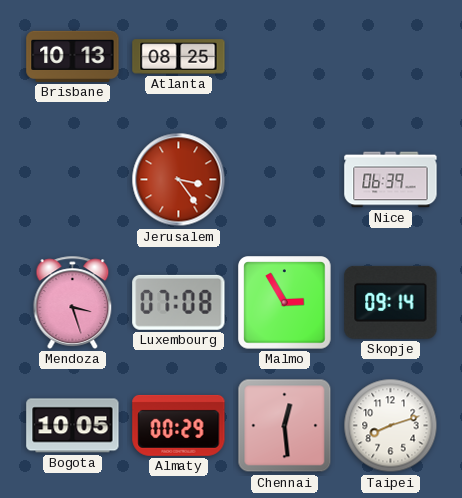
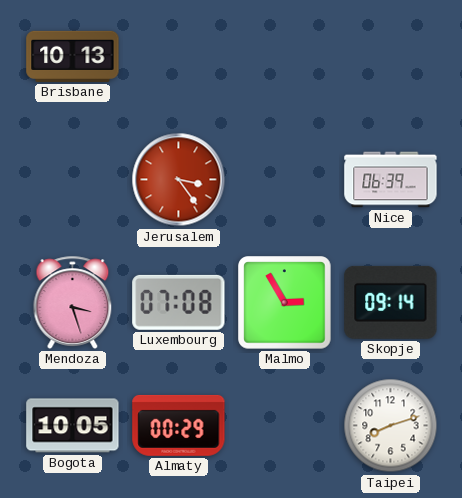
Atlanta: 08:25 -> none (179, 57)
Chennai: 12:29 -> none (285, 426)
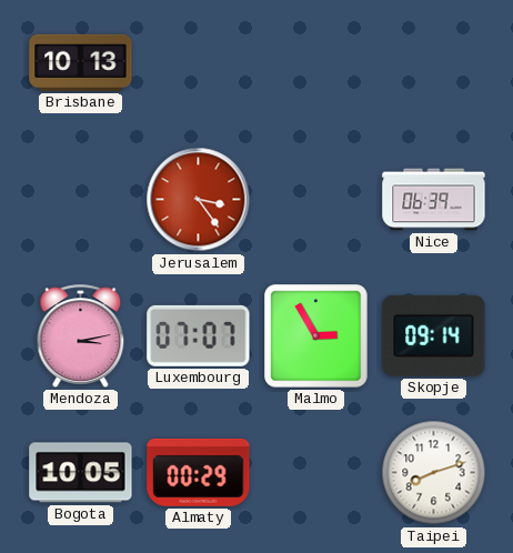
Mendoza: 3:27 -> 3:13 (81, 335)
Luxembourg: 07:08 -> 07:07 (199, 335)
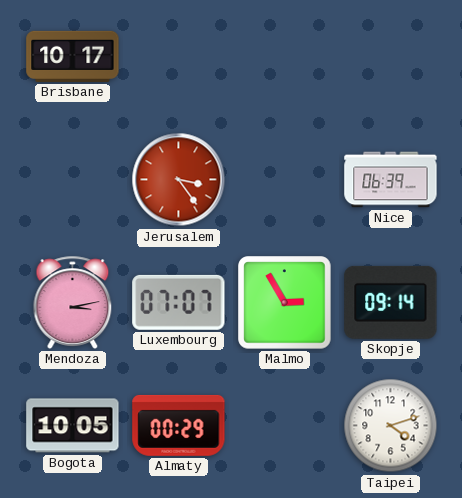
Brisbane: 10:13 -> 10:17 (73, 56)
Taipei: 8:12 -> 4:12 (391, 426)
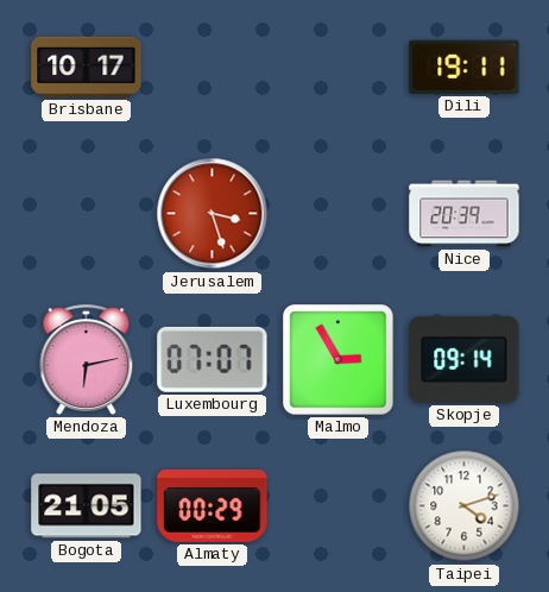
Dili: none -> 19:11 (465, 67)
Jerusalem: 3:24 -> 3:27 (213, 214)
Nice: 06:39 -> 20:39 (465, 214)
Mendoza: 3:13 -> 6:13 (87, 359)
Bogota: 10:05 -> 21:05 (87, 506)
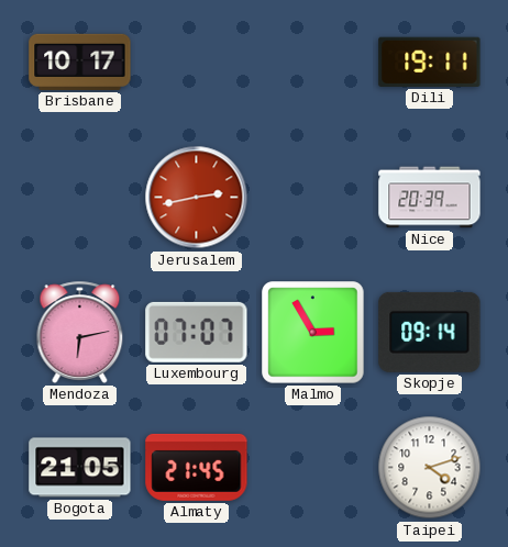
Jerusalem: 3:27 -> 2:43 (197, 198)
Almaty: 00:29 -> 21:45 (197, 467)
